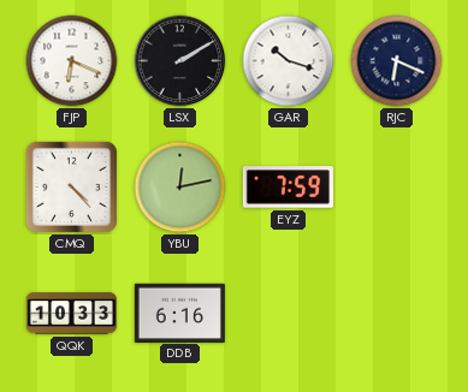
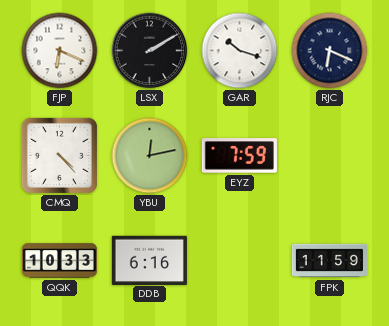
FPK: none -> 11:59 (329, 261)
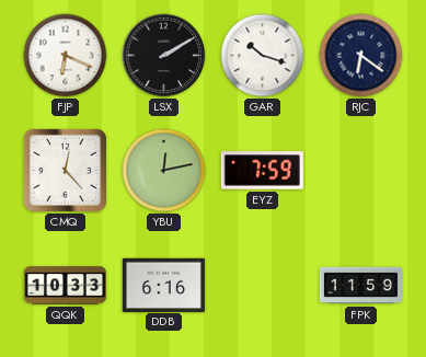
RJC: 6:19 -> 6:21 (361, 56)
CMQ: 4:23 -> 12:23 (65, 170)
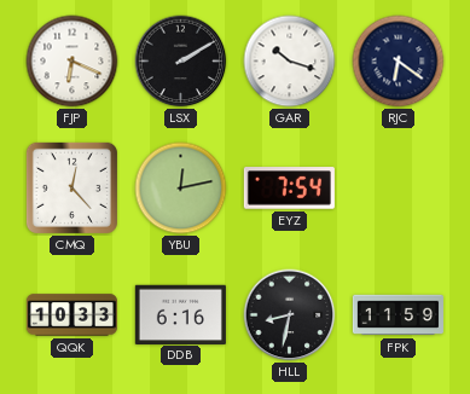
EYZ: 7:59 -> 7:54 (289, 189)
HLL: none -> 8:32 (290, 315)
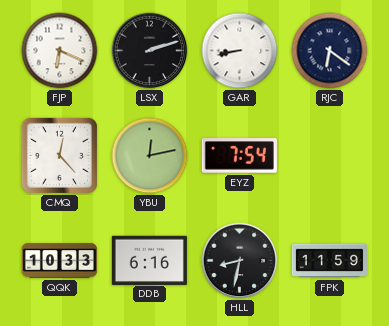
LSX: 2:10 -> 2:12 (150, 51)
GAR: 10:18 -> 8:43 (240, 51)
